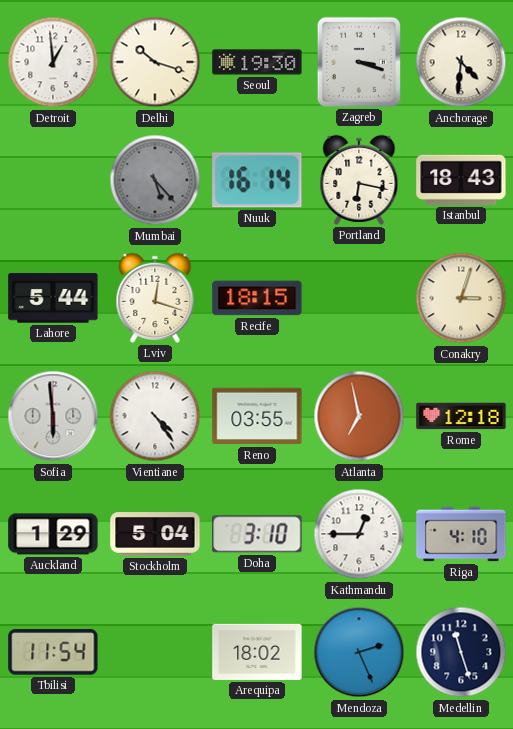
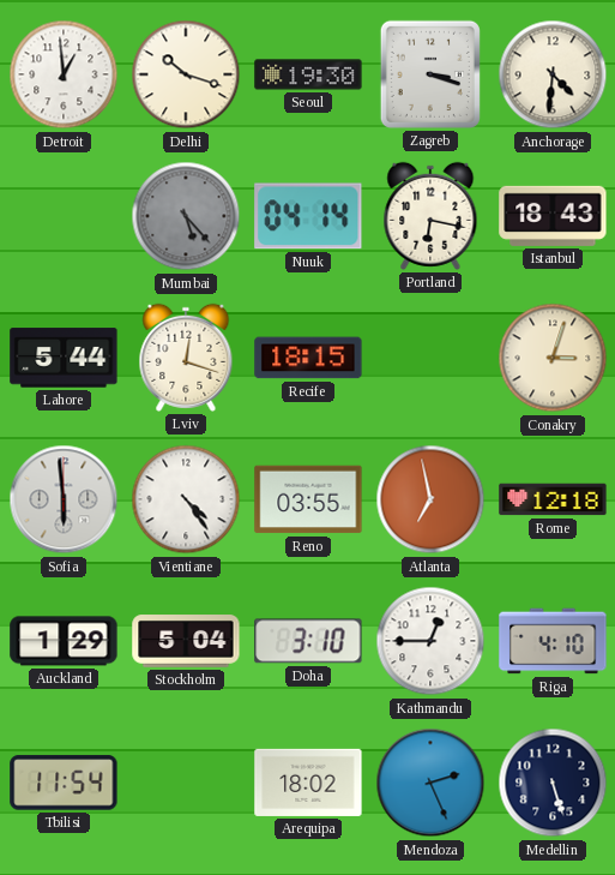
Nuuk: 16:14 -> 04:14 (308, 216)
Medellin: 11:27 -> 5:27 (553, 783)
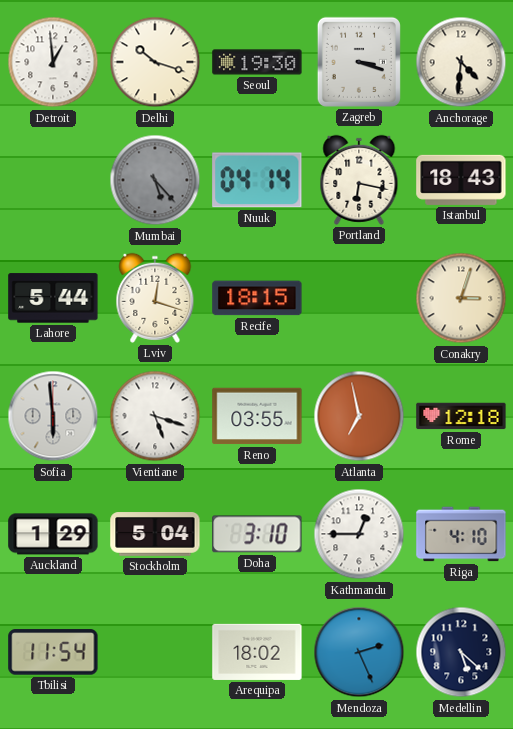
Vientiane: 4:24 -> 5:18 (155, 416)
Medellin: 5:27 -> 5:22 (461, 652)
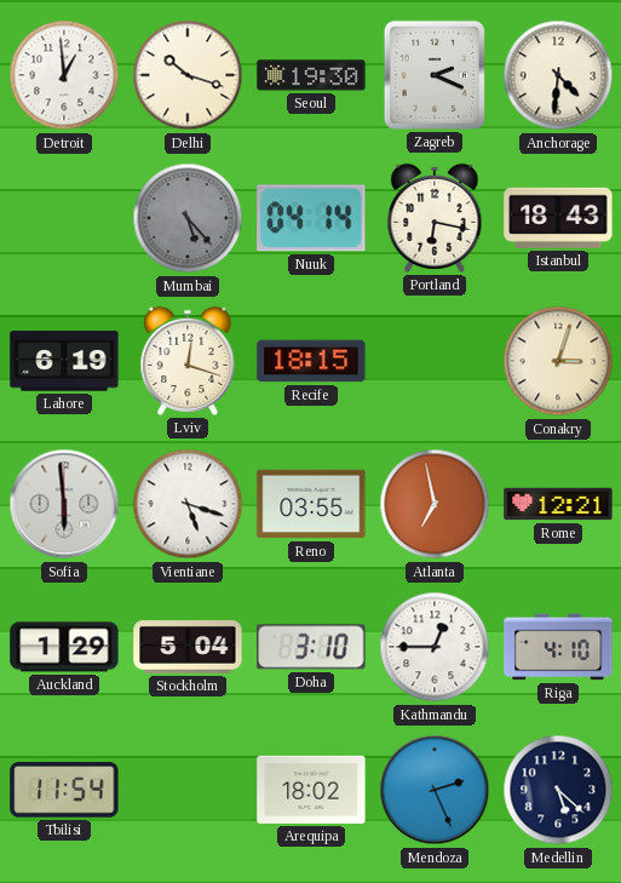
Zagreb: 3:18 -> 2:19 (435, 75)
Lahore: 5:44 -> 6:19 (64, 361)
Rome: 12:18 -> 12:21 (558, 504)
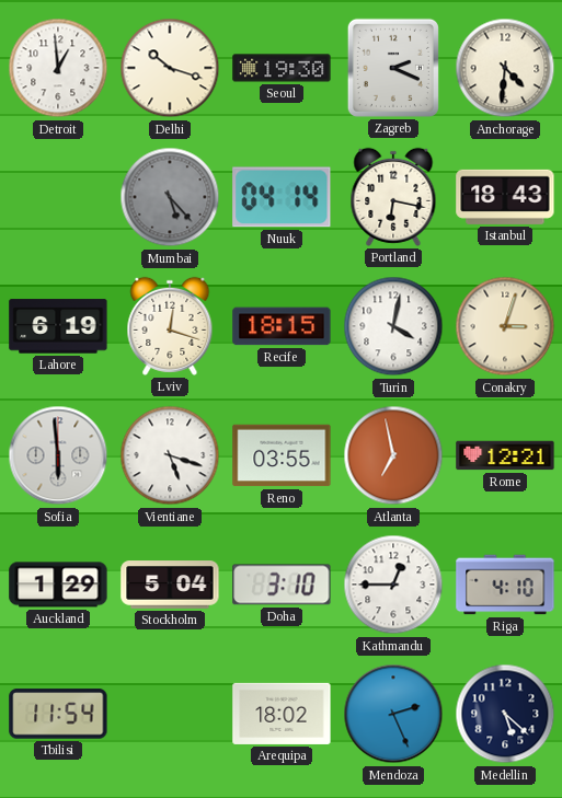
Turin: none -> 4:02 (393, 326)
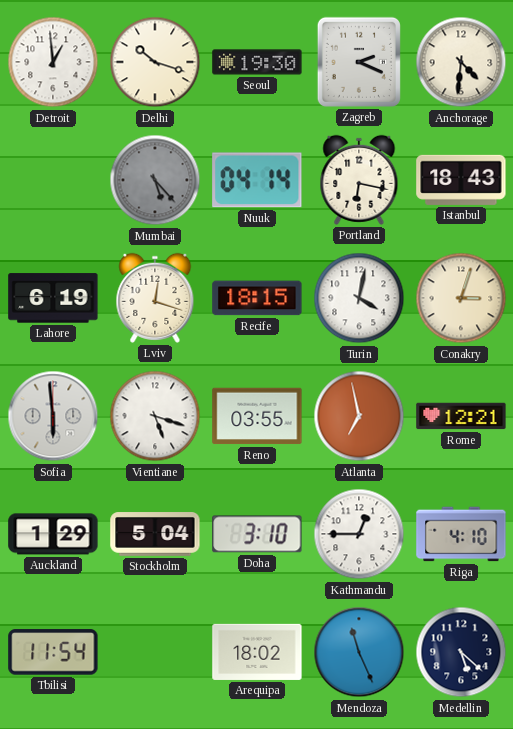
Mendoza: 2:26 -> 11:26 (359, 652)
